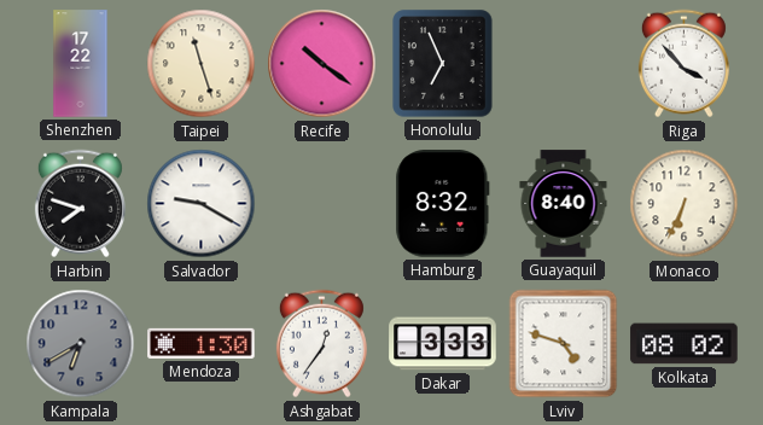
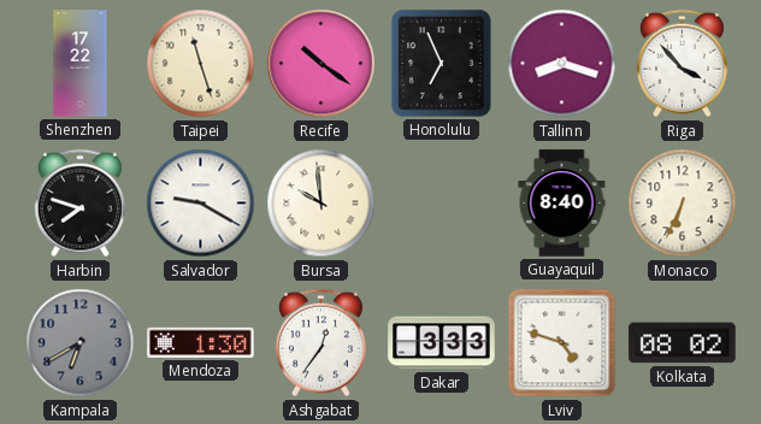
Tallinn: none -> 8:18 (562, 64)
Bursa: none -> 9:59 (321, 204)
Hamburg: 8:32 -> none (443, 204)
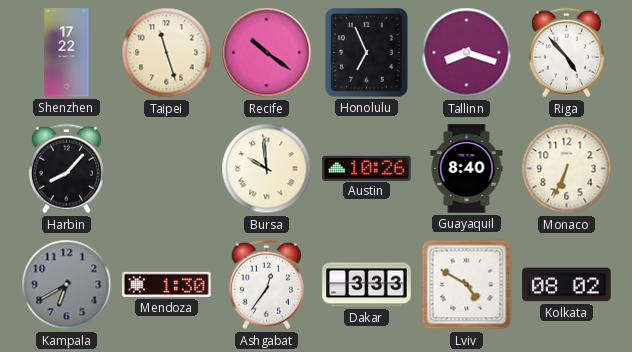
Riga: 3:53 -> 4:53 (566, 53)
Harbin: 7:48 -> 8:07 (66, 169)
Salvador: 9:20 -> none (201, 204)
Austin: none -> 10:26 (367, 168)
Lviv: 4:48 -> 4:50 (467, 285)
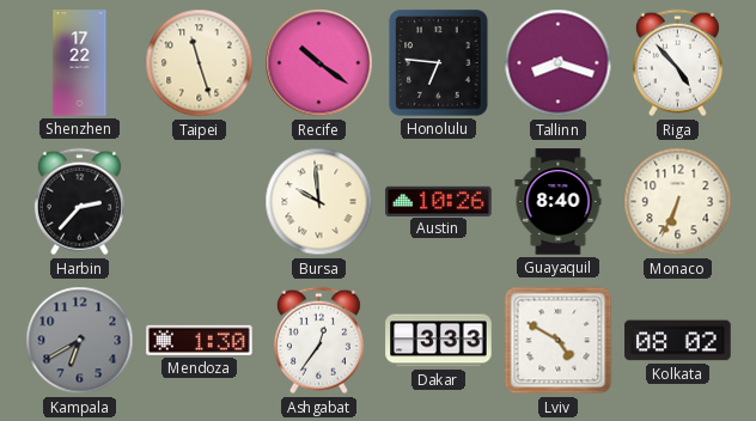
Honolulu: 6:56 -> 6:46 (439, 63)
Harbin: 8:07 -> 2:37 (79, 202)
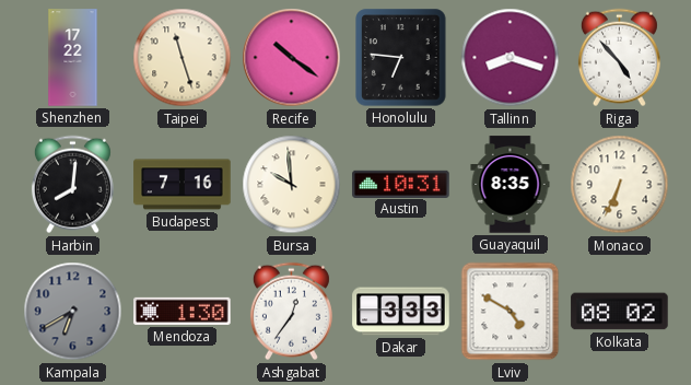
Harbin: 2:37 -> 8:01 (72, 185)
Budapest: none -> 7:16 (183, 185)
Austin: 10:26 -> 10:31 (401, 184)
Guayaquil: 8:40 -> 8:35 (511, 185)
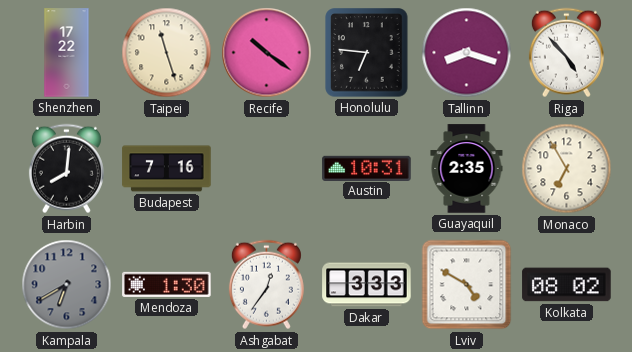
Bursa: 9:59 -> none (292, 185)
Guayaquil: 8:35 -> 2:35 (467, 169)
Monaco: 6:34 -> 6:55 (567, 169)
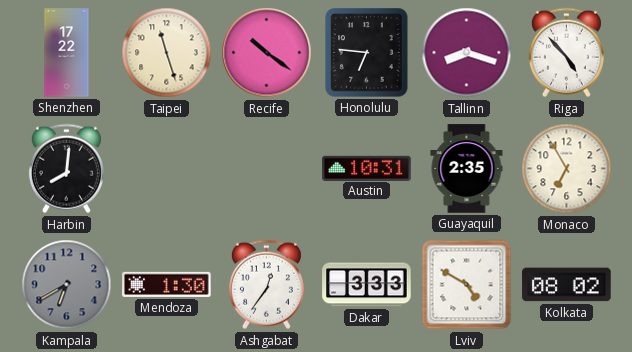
Budapest: 7:16 -> none (167, 169)
